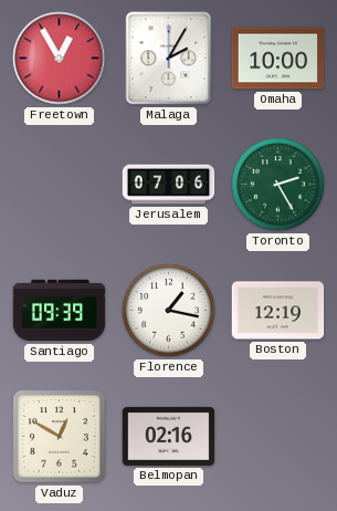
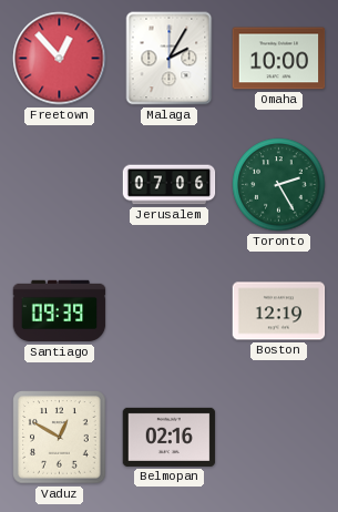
Freetown: 12:55 -> 12:53 (60, 59)
Florence: 1:17 -> none (169, 311)
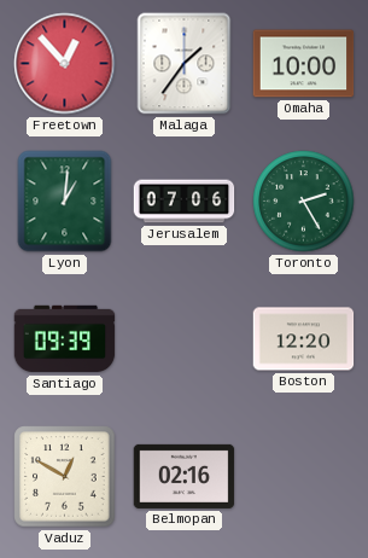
Malaga: 2:05 -> 1:36 (185, 64)
Lyon: none -> 1:01 (65, 202)
Boston: 12:19 -> 12:20 (304, 339)
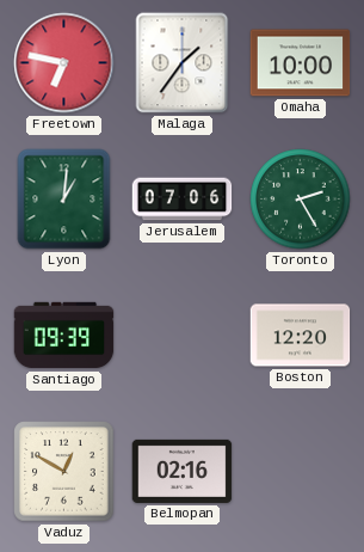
Freetown: 12:53 -> 6:47 (64, 63)
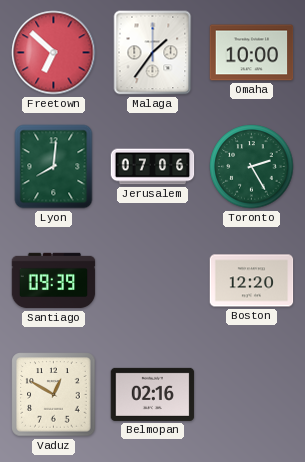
Freetown: 6:47 -> 6:52 (54, 53)
Lyon: 1:01 -> 8:01 (54, 167)
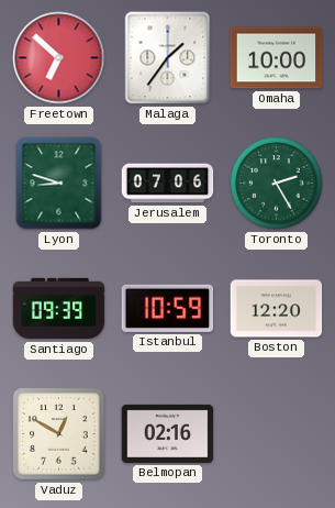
Lyon: 8:01 -> 8:48 (59, 184)
Istanbul: none -> 10:59 (167, 308)
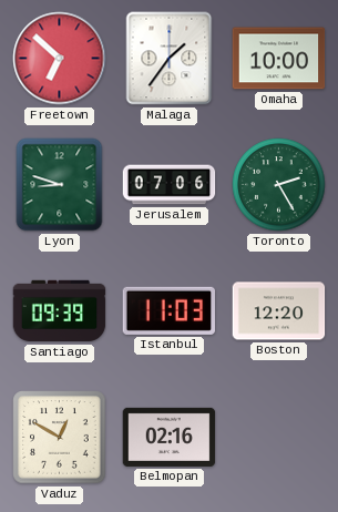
Istanbul: 10:59 -> 11:03 (168, 310)
